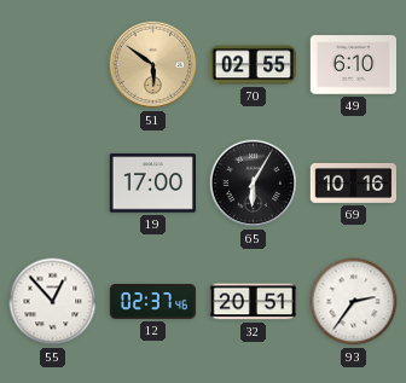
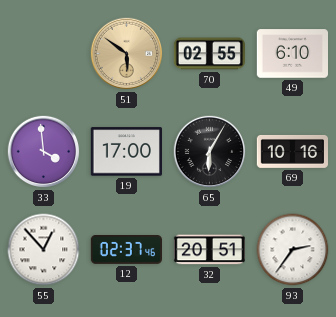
33: none -> 3:59 (44, 152)
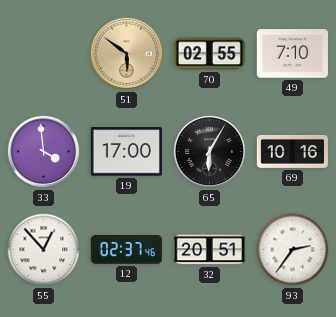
49: 6:10 -> 7:10 (292, 54)
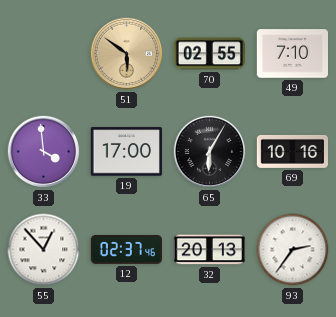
32: 20:51 -> 20:13 (210, 250)
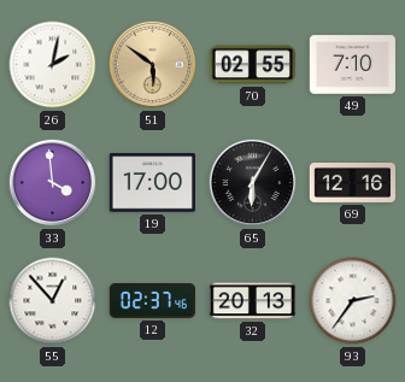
26: none -> 2:02 (53, 65)
69: 10:16 -> 12:16 (352, 182)
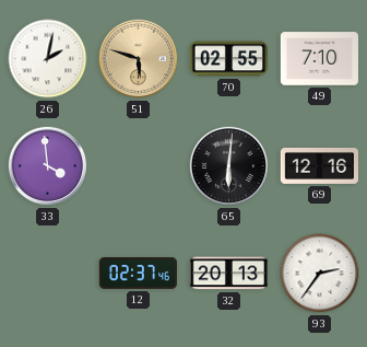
51: 5:51 -> 5:48 (139, 59)
19: 17:00 -> none (152, 183)
65: 6:05 -> 6:01 (229, 166)
55: 12:53 -> none (53, 301)
